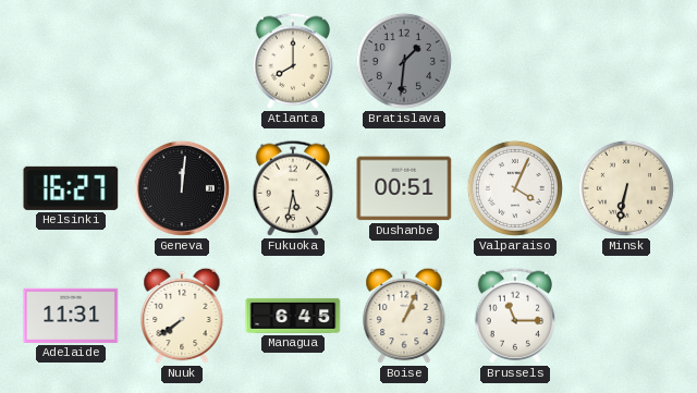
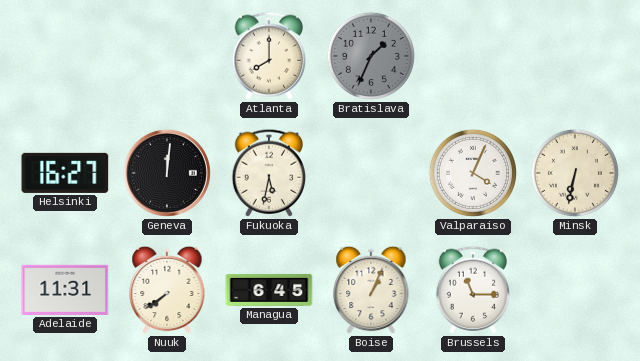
Bratislava: 1:31 -> 1:34 (371, 56)
Dushanbe: 00:51 -> none (404, 188)
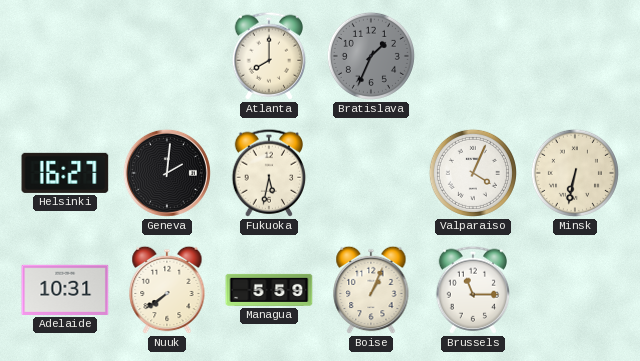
Geneva: 12:01 -> 2:01 (167, 173)
Adelaide: 11:31 -> 10:31 (65, 290)
Managua: 6:45 -> 5:59 (269, 290)
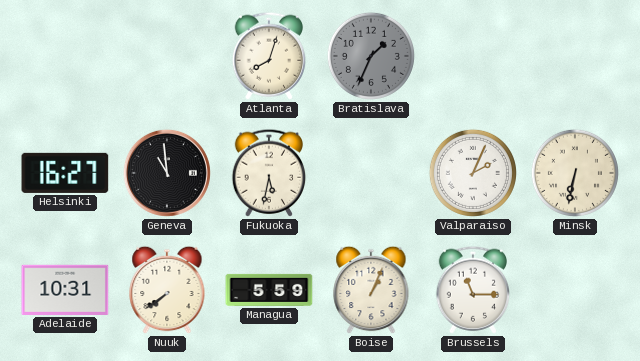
Atlanta: 8:00 -> 8:03 (269, 56)
Geneva: 2:01 -> 10:59 (167, 173)
Valparaiso: 4:04 -> 2:04 (473, 173)
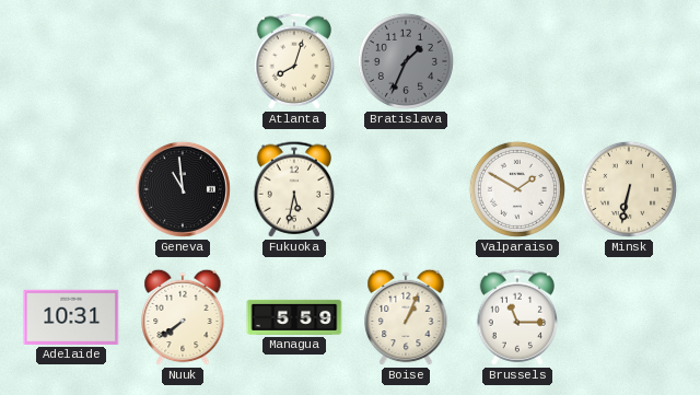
Helsinki: 16:27 -> none (65, 173)
Valparaiso: 2:04 -> 1:50 (517, 189)
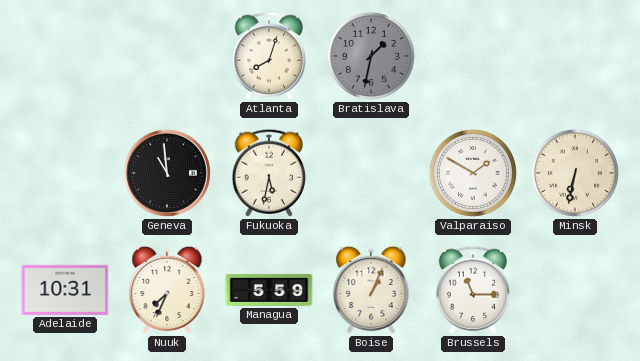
Bratislava: 1:34 -> 1:32 (371, 56)
Nuuk: 7:39 -> 7:34 (167, 290)
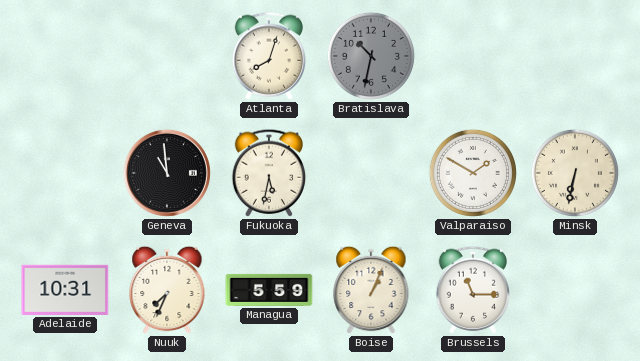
Bratislava: 1:32 -> 10:32 (371, 56)
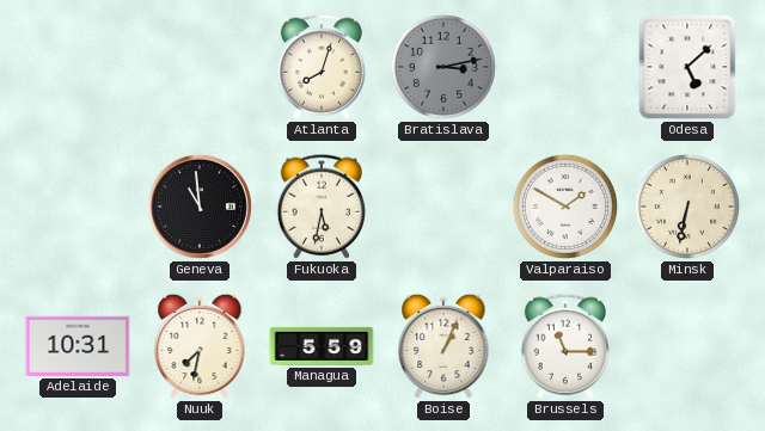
Bratislava: 10:32 -> 3:13 (443, 67)
Odesa: none -> 5:08 (687, 67)
Nuuk: 7:34 -> 7:32 (200, 346)
